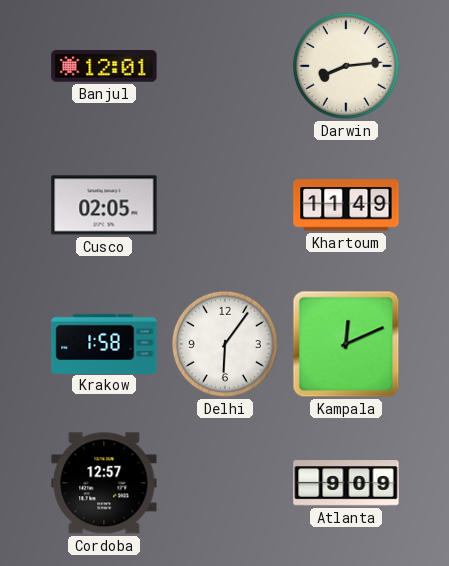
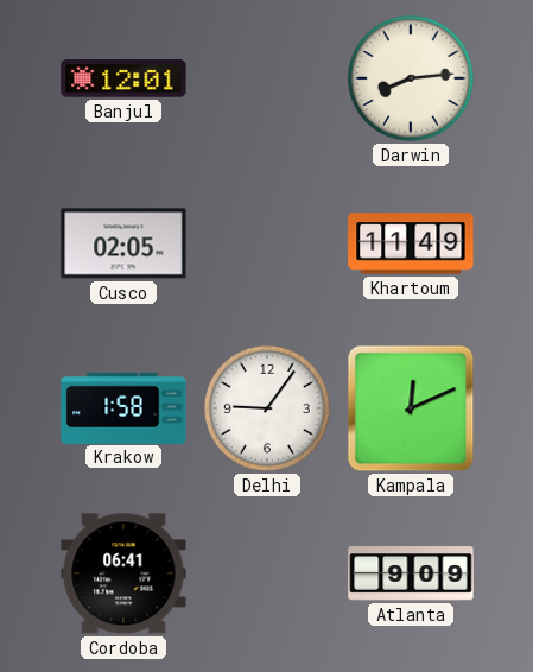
Delhi: 6:06 -> 9:06 (267, 408)
Cordoba: 12:57 -> 06:41 (123, 573)
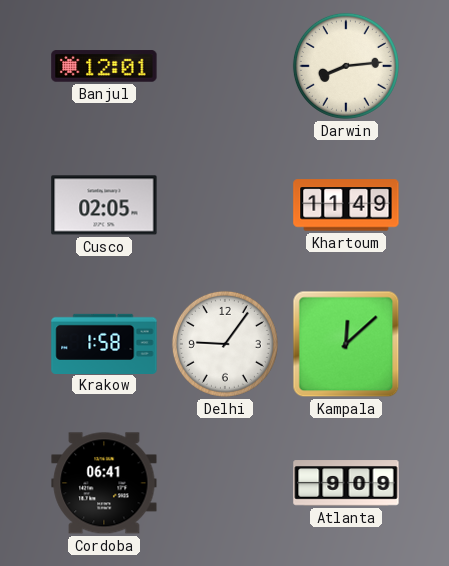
Kampala: 12:11 -> 12:08 (346, 344)
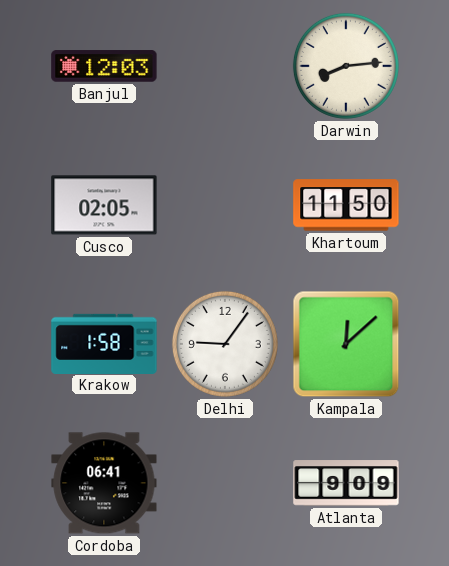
Banjul: 12:01 -> 12:03 (104, 66)
Khartoum: 11:49 -> 11:50 (346, 205)
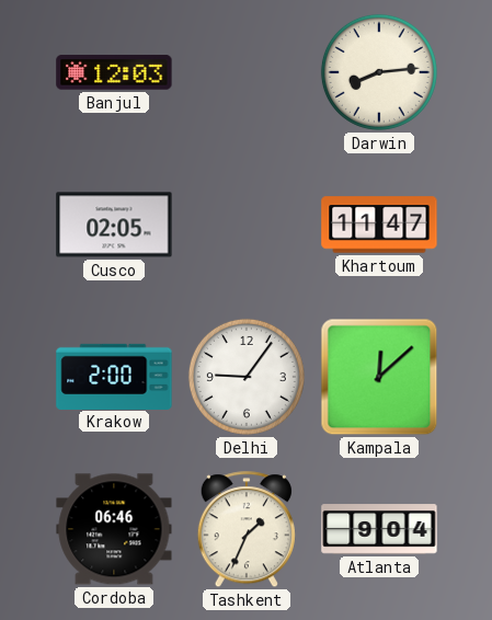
Khartoum: 11:50 -> 11:47 (379, 225)
Krakow: 1:58 -> 2:00 (114, 376)
Cordoba: 06:41 -> 06:46 (114, 529)
Tashkent: none -> 1:34 (247, 530)
Atlanta: 9:09 -> 9:04 (379, 529)
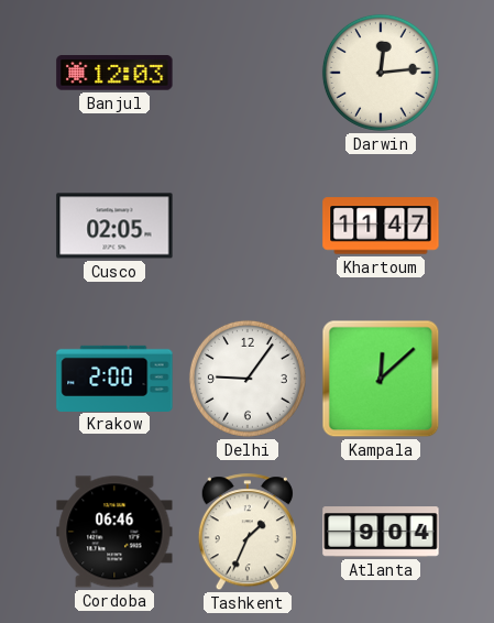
Darwin: 8:14 -> 12:14 (381, 73)
